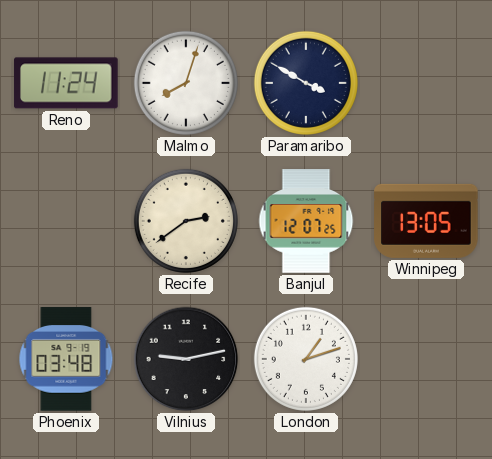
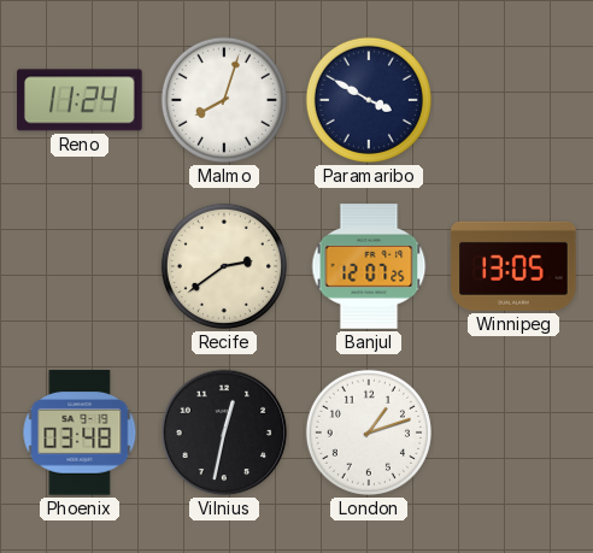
Vilnius: 9:13 -> 12:32 (224, 433)
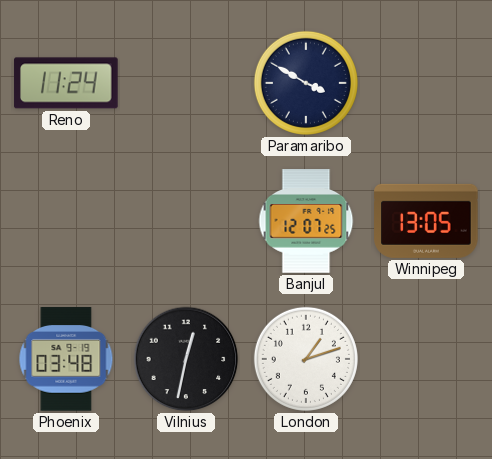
Malmo: 8:03 -> none (224, 100)
Recife: 2:39 -> none (224, 266)
